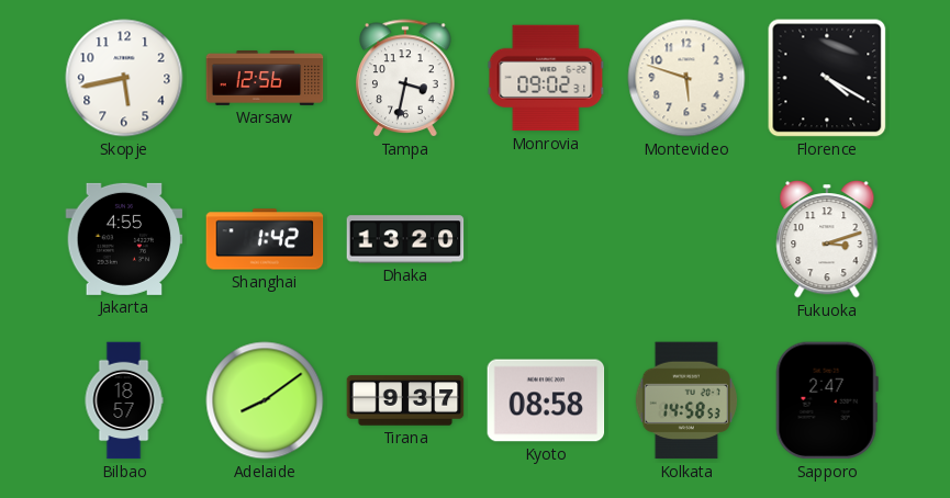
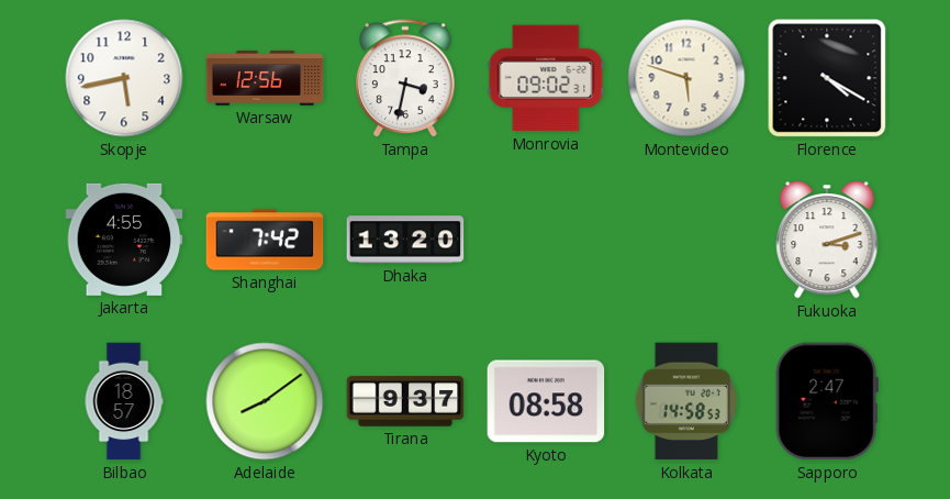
Shanghai: 1:42 -> 7:42 (265, 240)
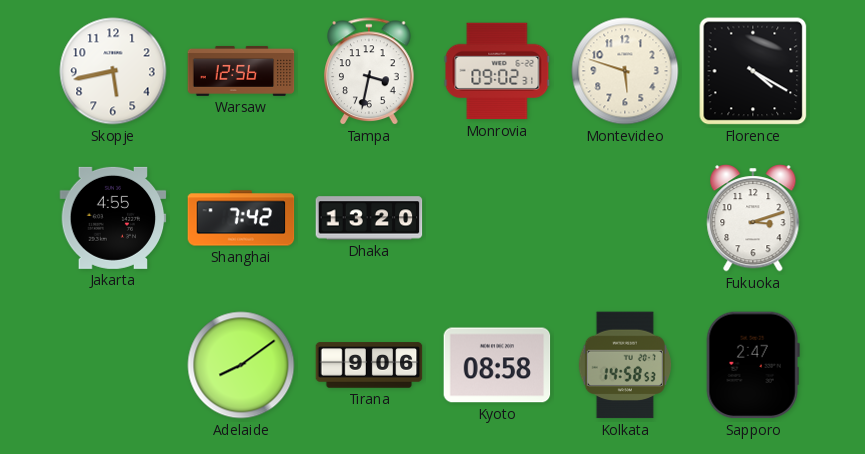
Bilbao: 18:57 -> none (124, 401)
Tirana: 9:37 -> 9:06 (369, 365)
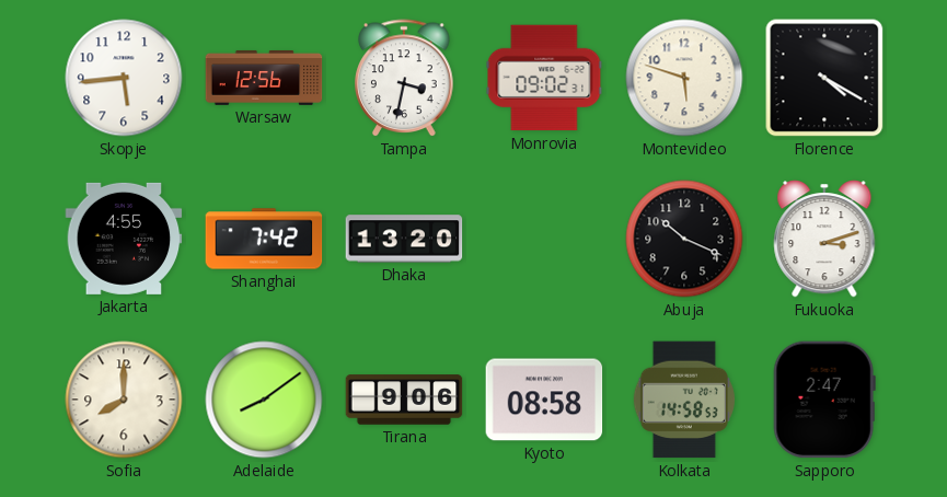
Skopje: 5:43 -> 5:44 (124, 78)
Abuja: none -> 10:19 (684, 239)
Sofia: none -> 8:00 (124, 400)
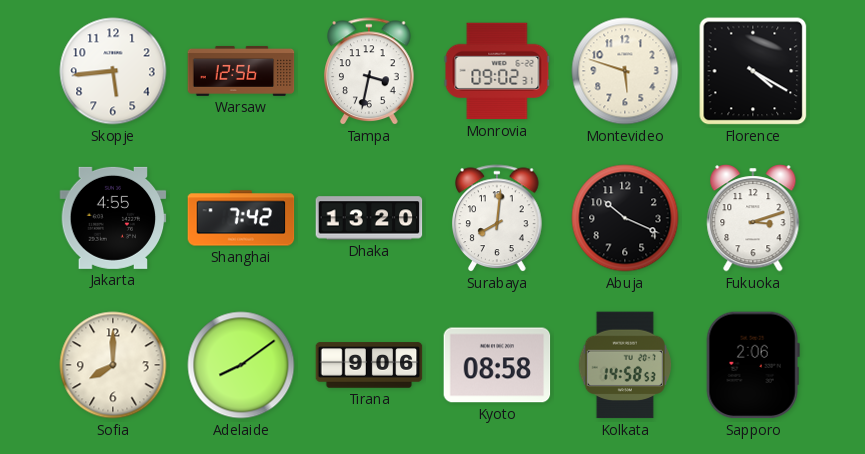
Surabaya: none -> 8:01 (497, 218)
Sapporo: 2:47 -> 2:06 (753, 365)
